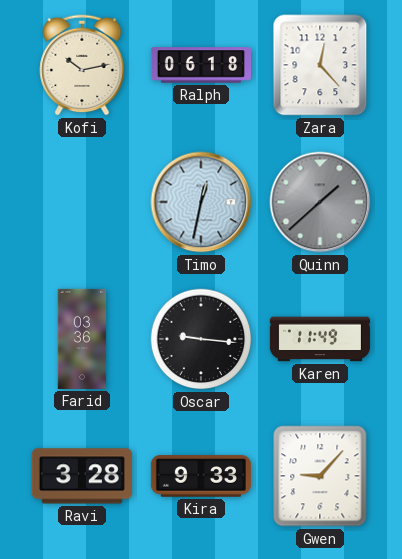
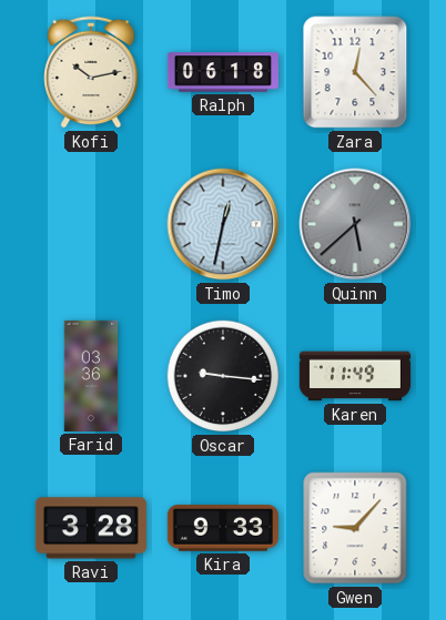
Quinn: 1:38 -> 5:38 (355, 224)
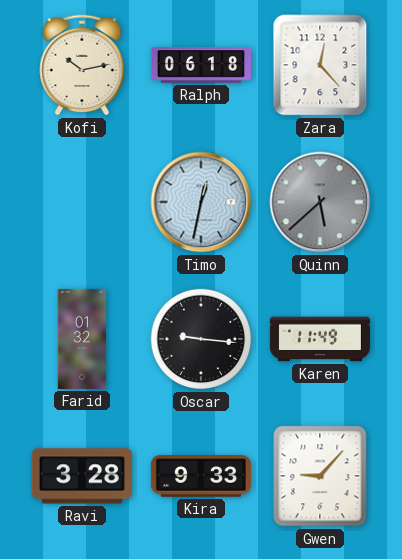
Farid: 03:36 -> 01:32 (82, 339)
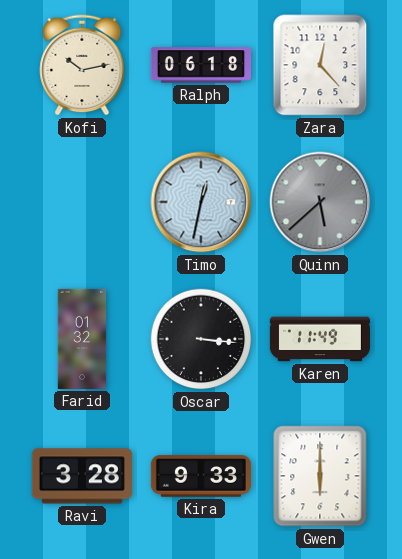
Oscar: 9:16 -> 3:16 (201, 339)
Gwen: 9:07 -> 6:00 (320, 476)
